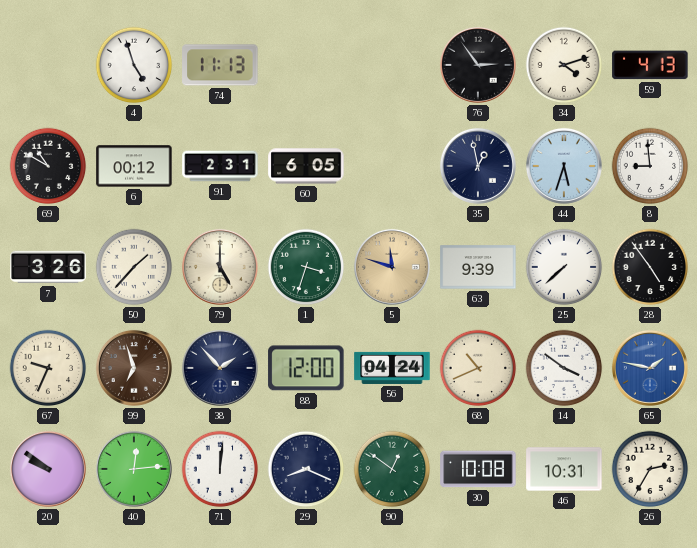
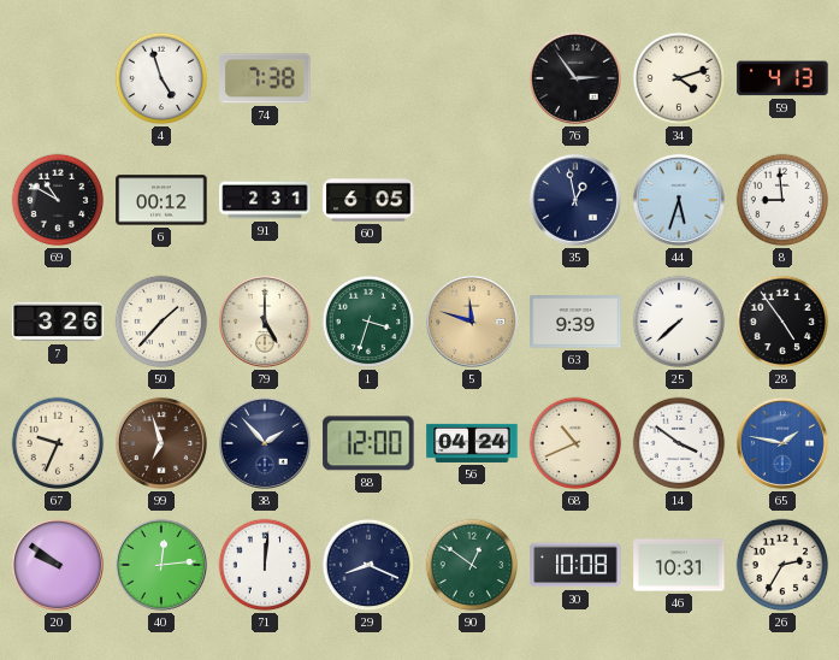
74: 11:13 -> 7:38 (265, 78)
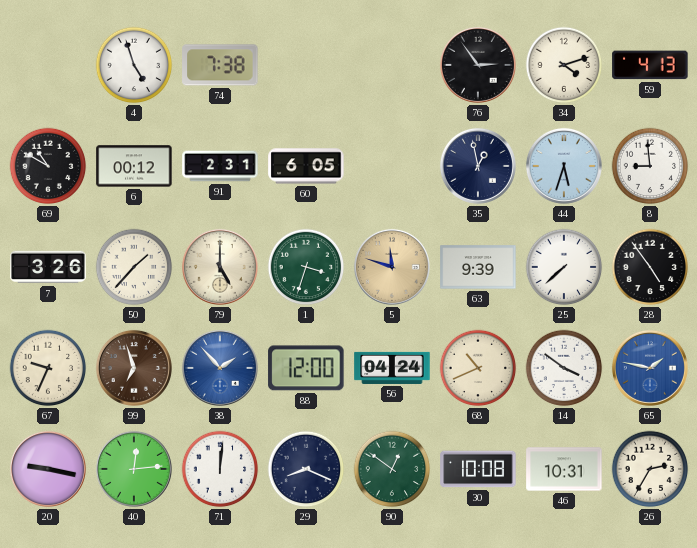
38 dial: navy -> blue (220, 368)
20: 9:51 -> 9:17 (48, 469)
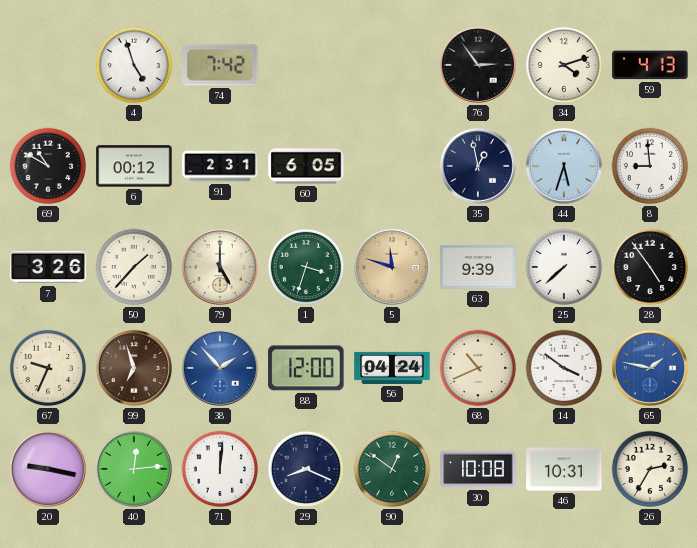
74: 7:38 -> 7:42 (220, 65)
